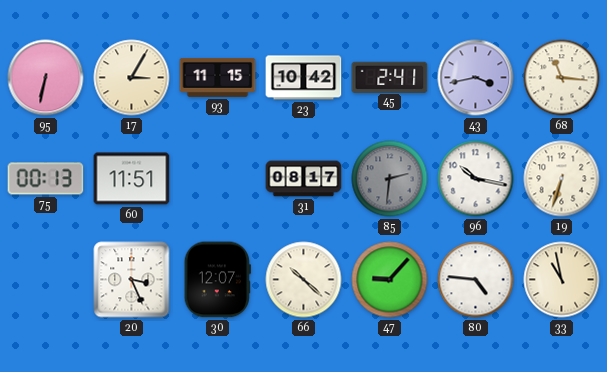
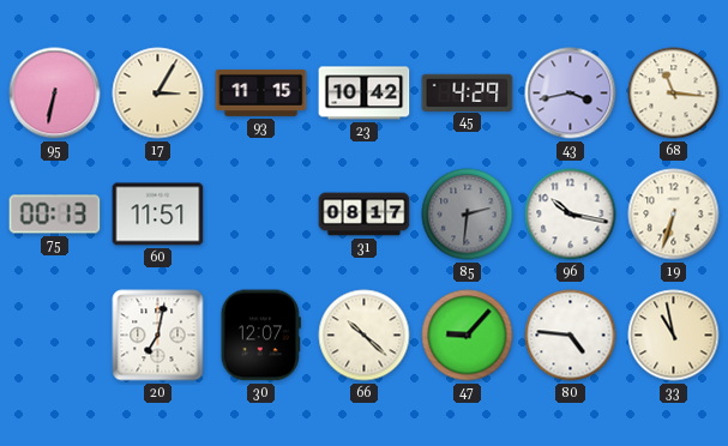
45: 2:41 -> 4:29 (468, 92)
20: 3:26 -> 7:02 (158, 336)
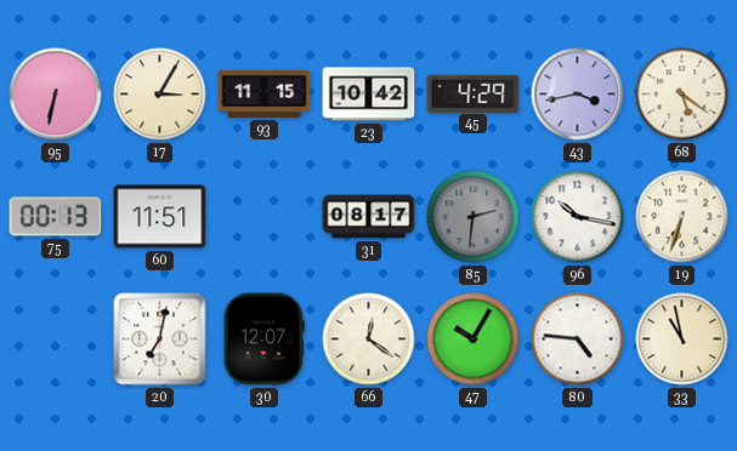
68: 11:16 -> 5:21 (682, 95)
66: 10:22 -> 12:21 (369, 339)
47: 9:07 -> 10:05 (474, 339)
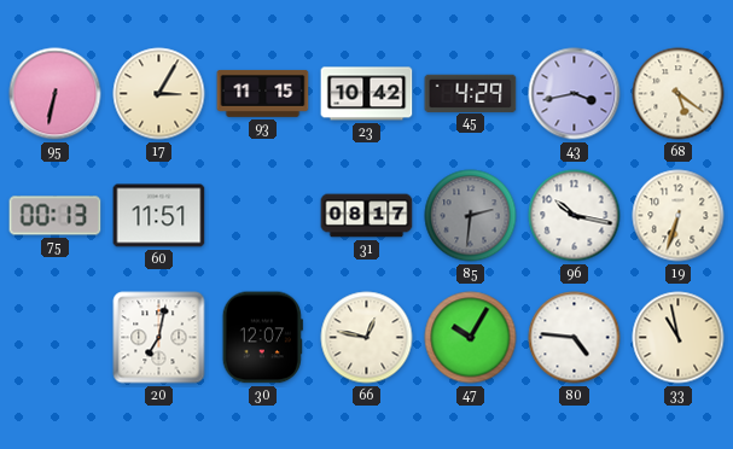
66: 12:21 -> 12:47 (367, 338)
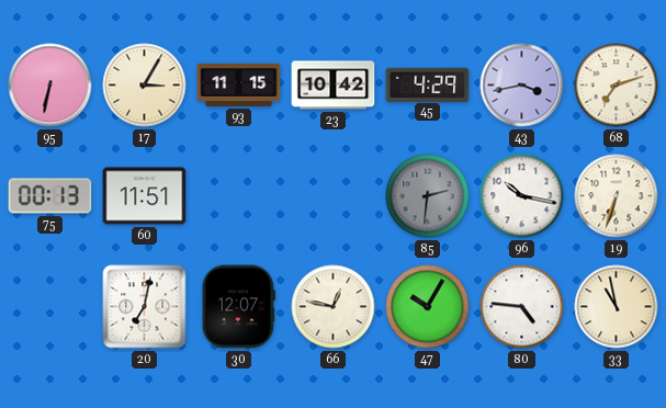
68: 5:21 -> 7:12 (617, 86)
31: 08:17 -> none (367, 216)
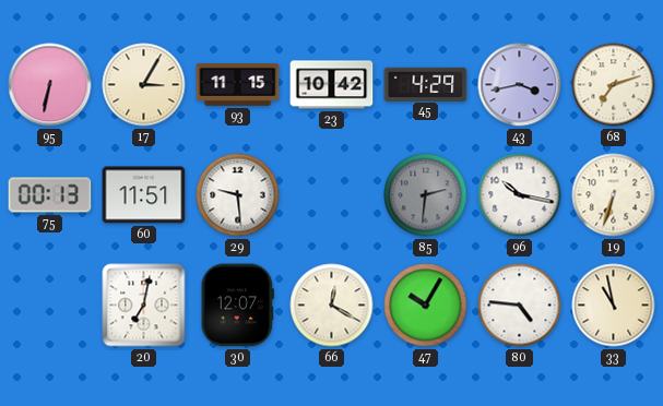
29: none -> 9:29 (238, 195)
66: 12:47 -> 12:20 (332, 306)
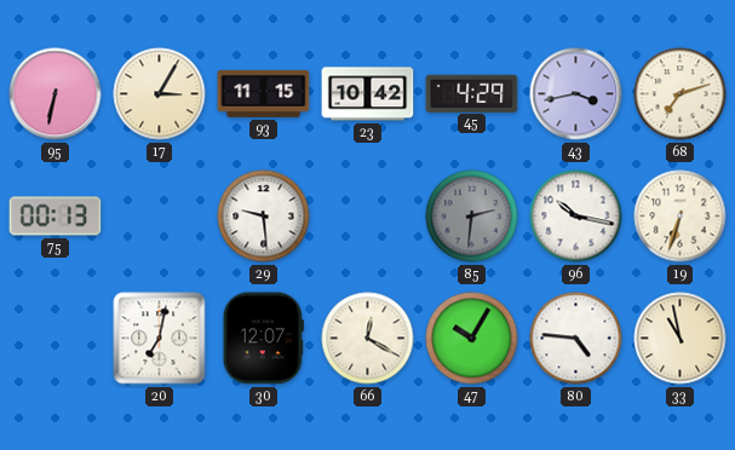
60: 11:51 -> none (144, 195)
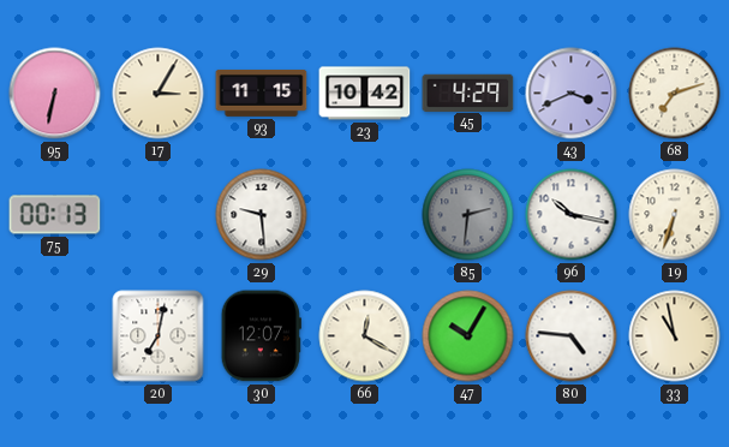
43: 3:43 -> 3:41 (572, 94)
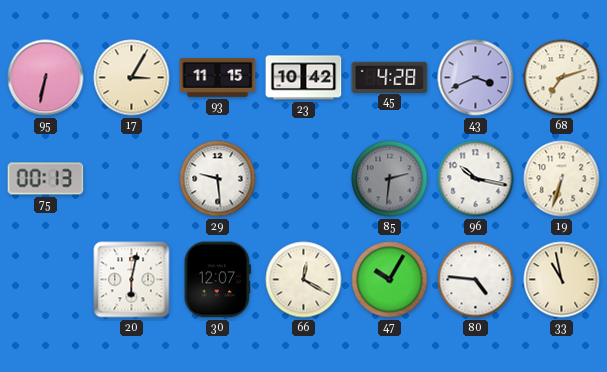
45: 4:29 -> 4:28 (390, 77)
20: 7:02 -> 6:02 (132, 280)
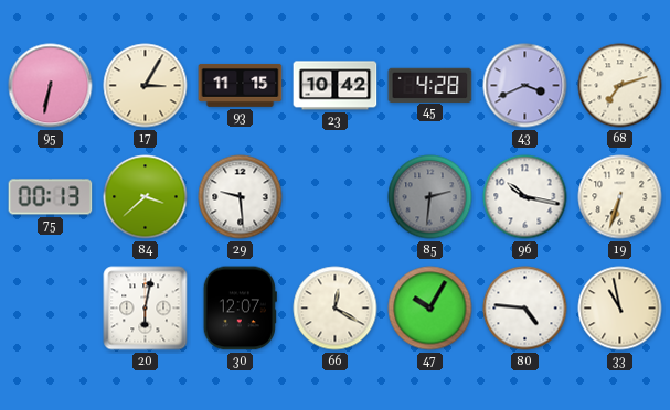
84: none -> 3:38 (146, 197)
